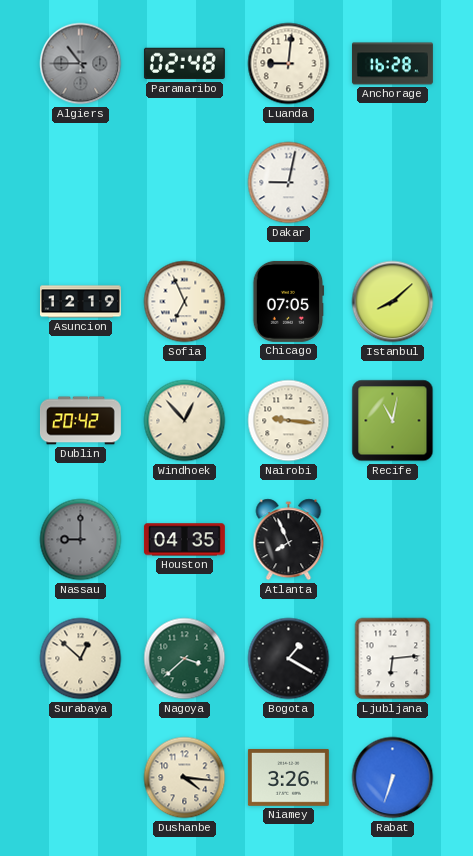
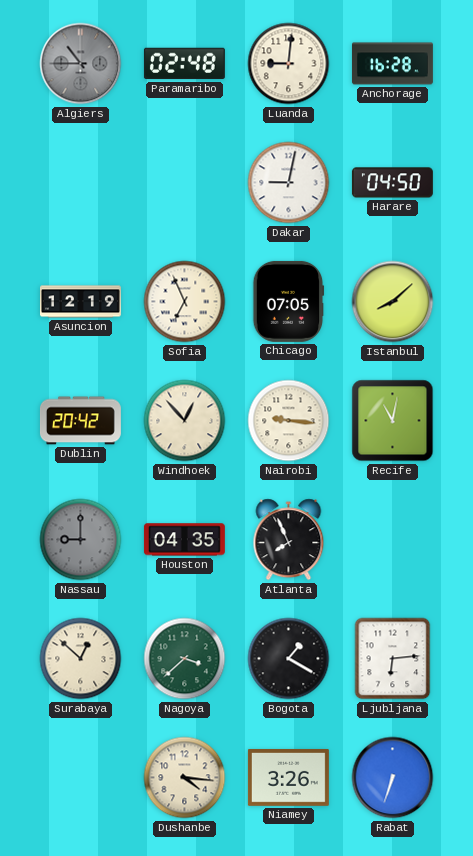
Harare: none -> 04:50 (392, 183)
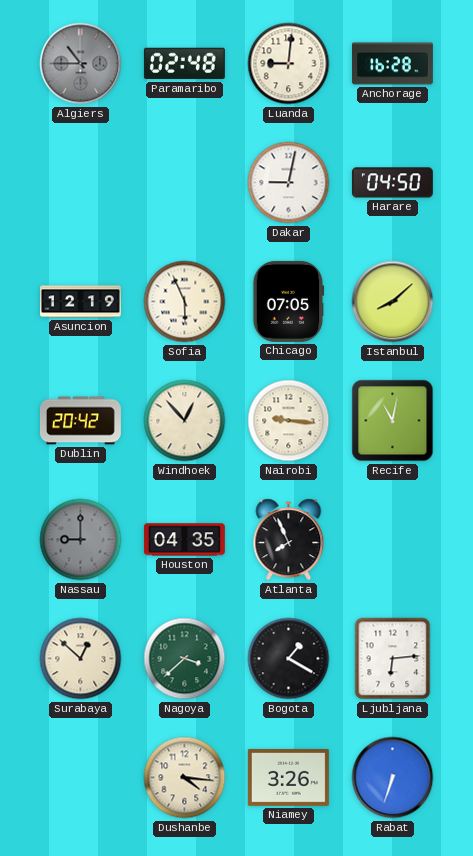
Sofia: 6:56 -> 5:56 (185, 302)
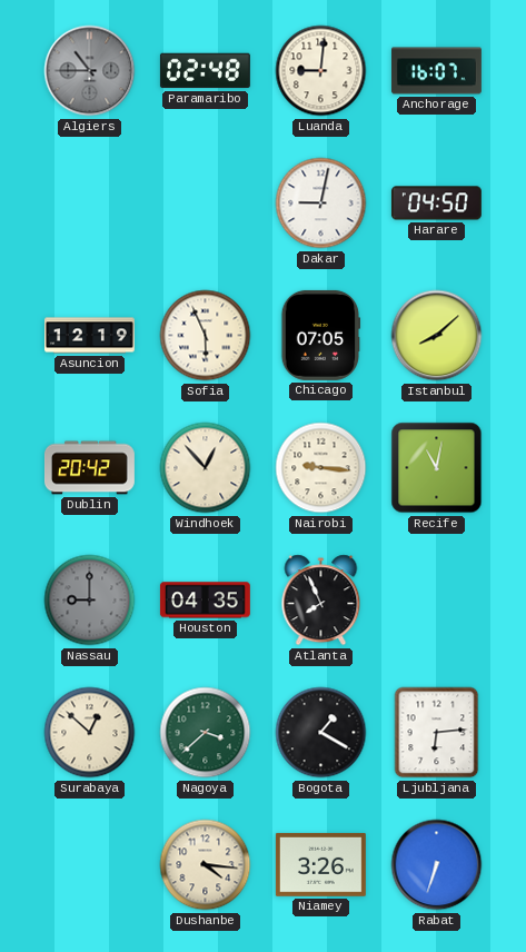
Anchorage: 16:28 -> 16:07 (436, 71)
